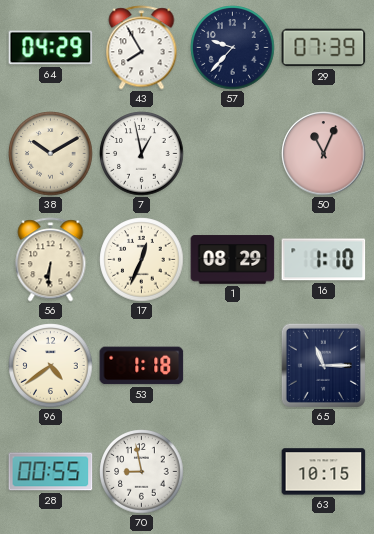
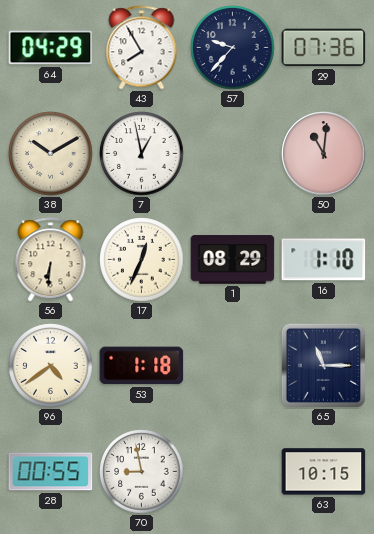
29: 07:39 -> 07:36 (324, 48)
50: 11:04 -> 11:01 (324, 154)
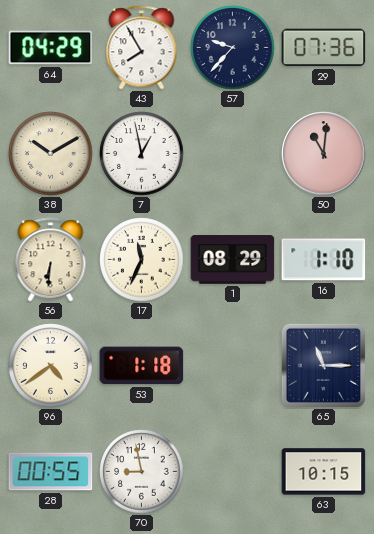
17: 12:34 -> 11:34 (142, 260)
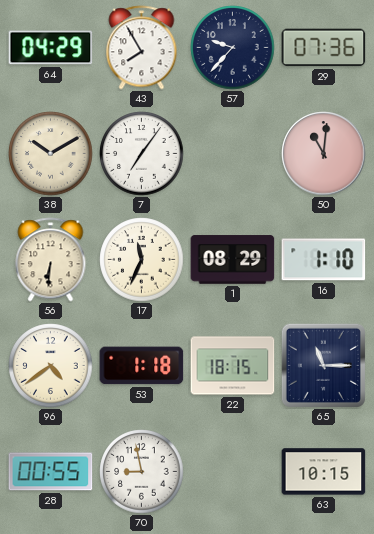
7: 12:58 -> 7:06 (142, 154)
22: none -> 18:15 (233, 366)
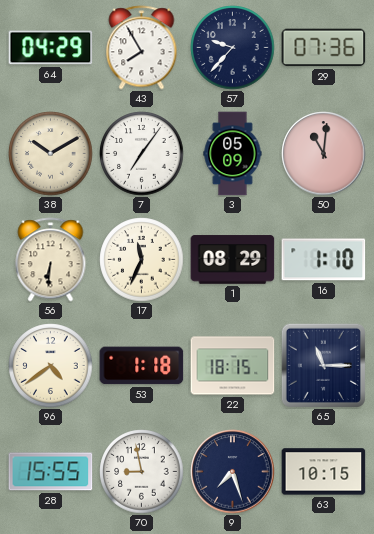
3: none -> 05:09 (233, 154)
28: 00:55 -> 15:55 (51, 472)
9: none -> 7:27 (233, 472)
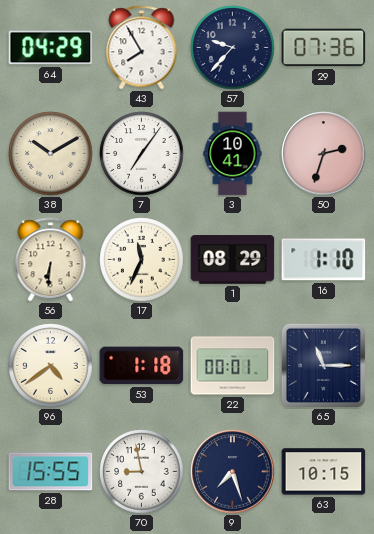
3: 05:09 -> 10:41 (233, 154)
50: 11:01 -> 2:33 (324, 154)
22: 18:15 -> 00:01 (233, 366)
